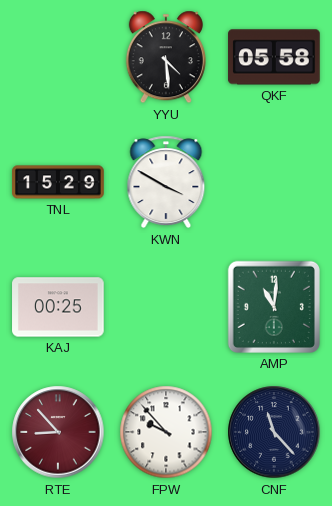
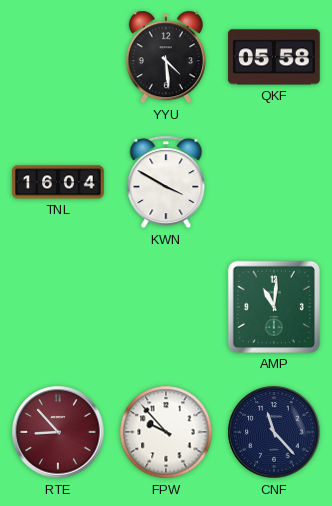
TNL: 15:29 -> 16:04 (58, 182)
KAJ: 00:25 -> none (58, 307)
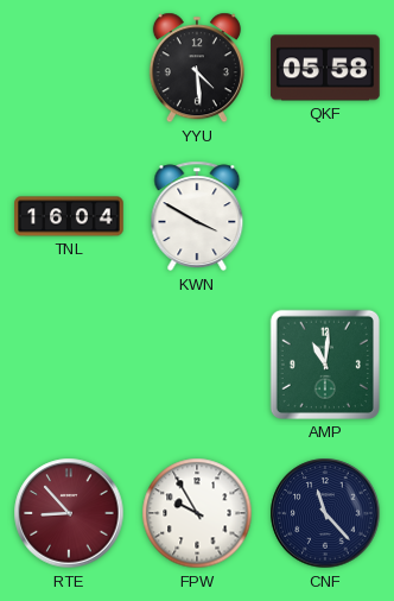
FPW: 9:53 -> 9:55 (197, 513)
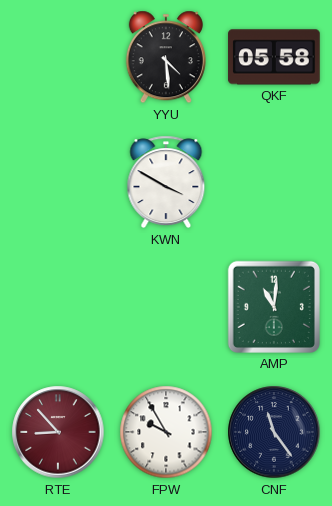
TNL: 16:04 -> none (69, 216)
CNF: 11:23 -> 11:24 (274, 432)
